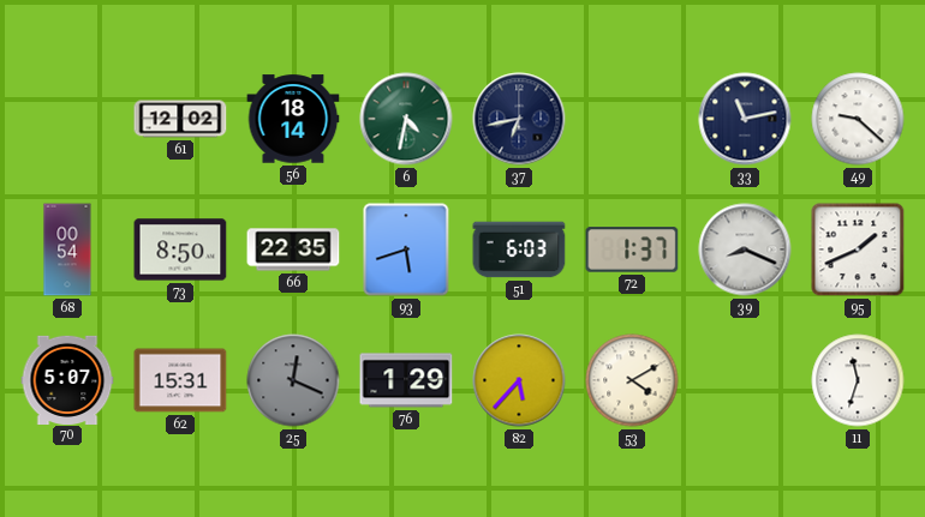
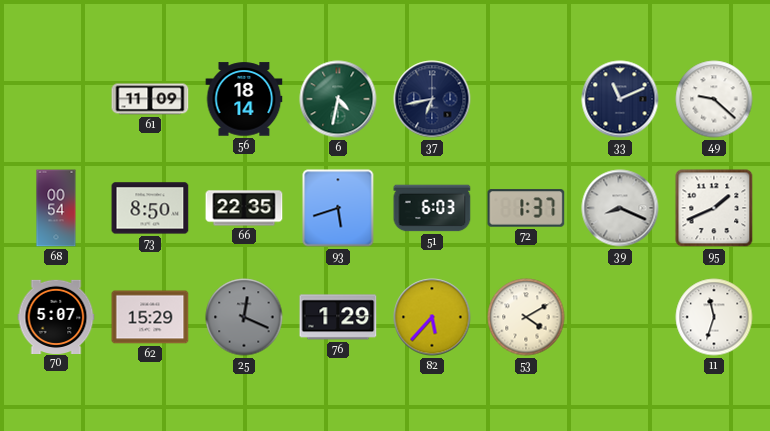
61: 12:02 -> 11:09 (150, 99)
33: 11:13 -> 11:11 (620, 99)
62: 15:31 -> 15:29 (150, 317)
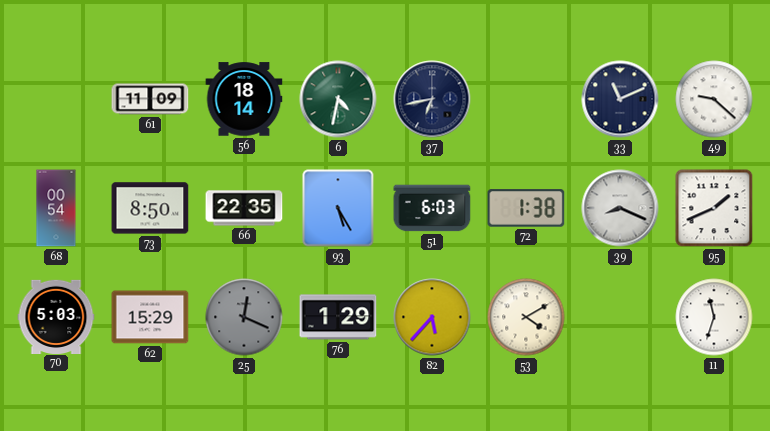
93: 5:42 -> 5:25 (338, 208)
72: 1:37 -> 1:38 (526, 208)
70: 5:07 -> 5:03 (56, 316)
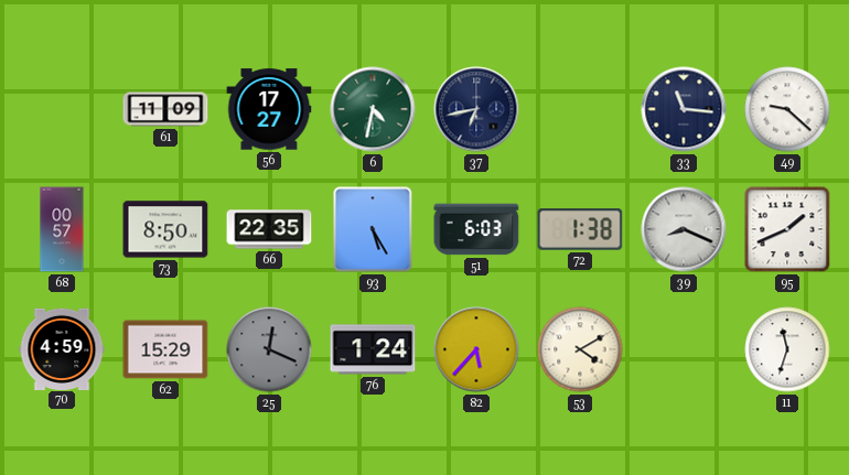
56: 18:14 -> 17:27 (269, 109)
33: 11:11 -> 11:16 (684, 109)
68: 00:54 -> 00:57 (62, 229)
70: 5:03 -> 4:59 (62, 348)
76: 1:29 -> 1:24 (373, 349)
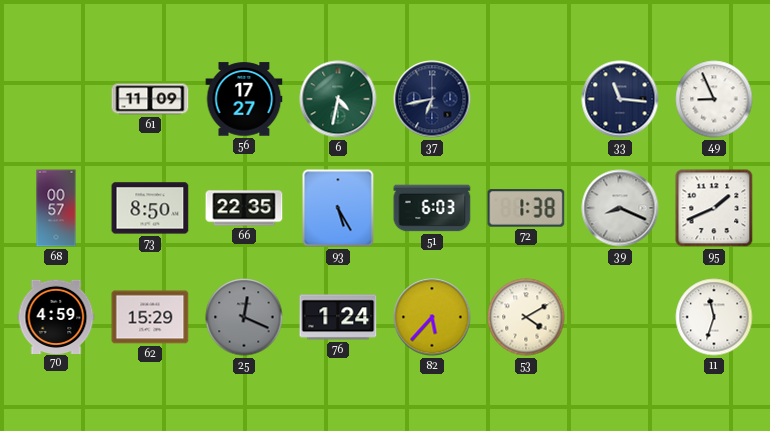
49: 9:22 -> 8:56 (714, 99)
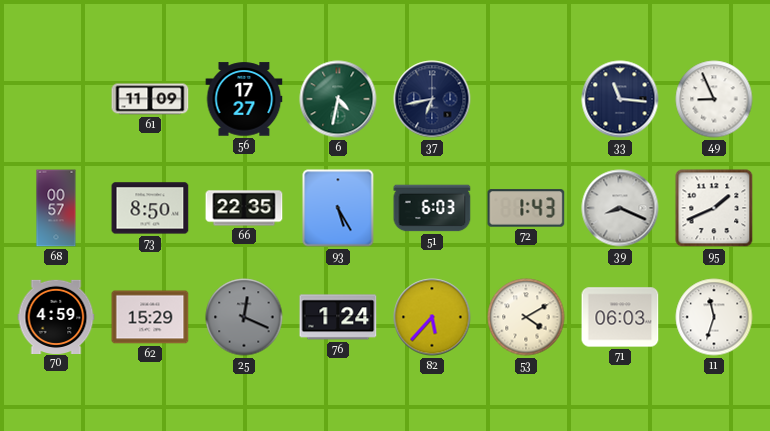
72: 1:38 -> 1:43 (526, 208)
71: none -> 06:03 (620, 317)
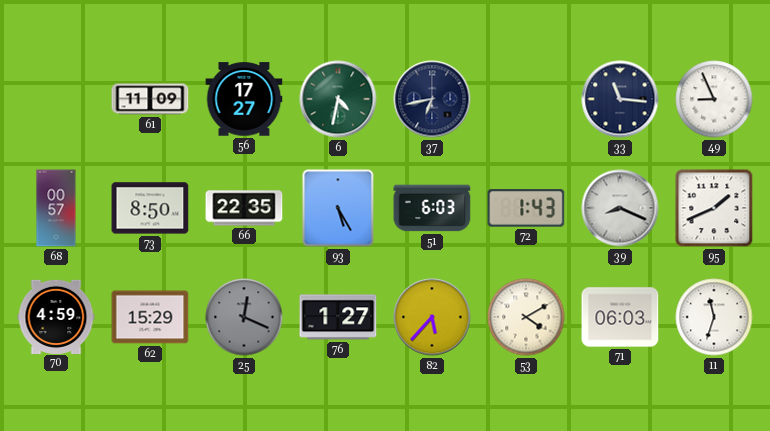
76: 1:24 -> 1:27 (338, 317)
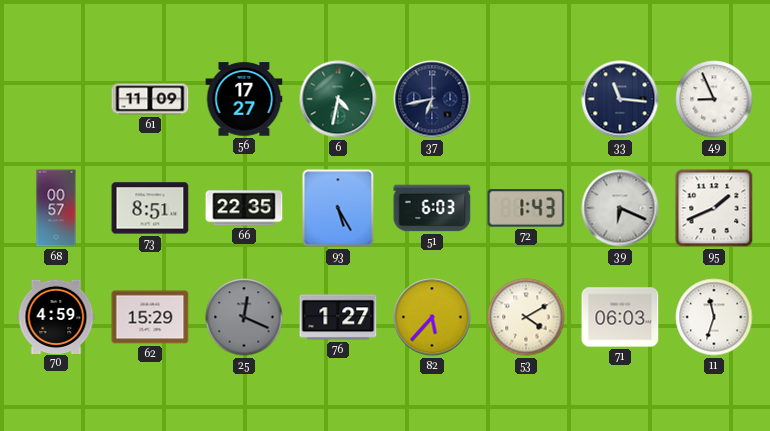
73: 8:50 -> 8:51 (150, 208)
39: 8:19 -> 6:19 (620, 208)
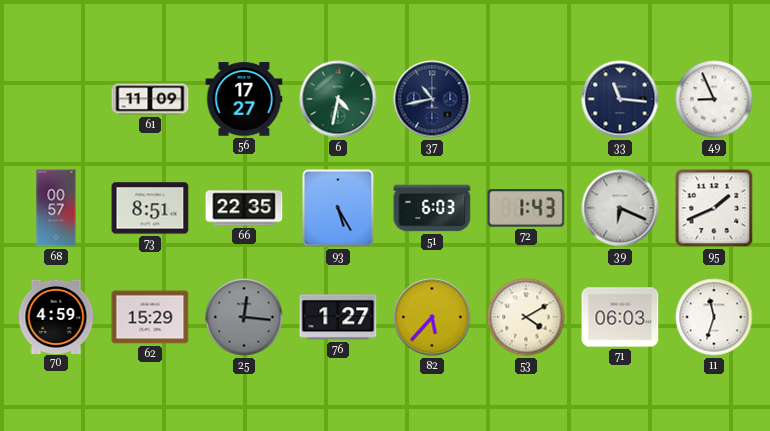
37: 6:43 -> 10:43 (432, 99)
25: 12:19 -> 12:16 (244, 317)
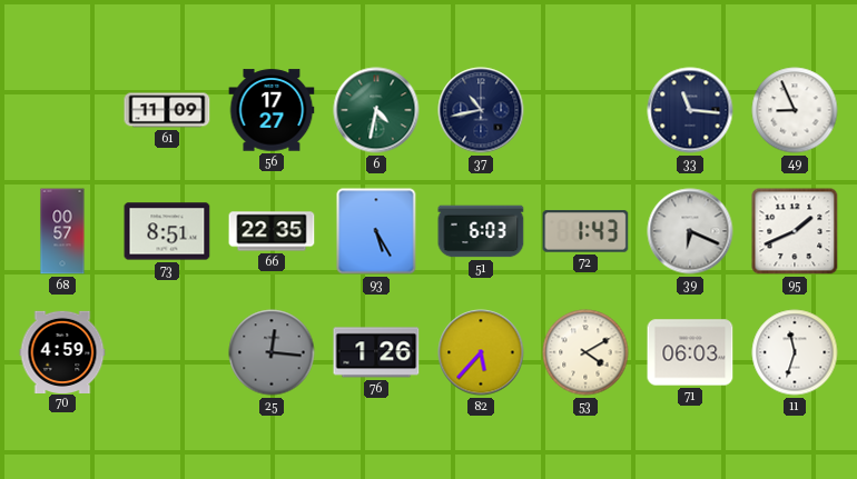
62: 15:29 -> none (150, 317)
76: 1:27 -> 1:26 (376, 352)
